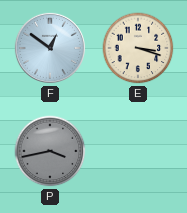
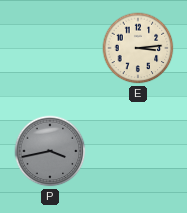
F: 12:51 -> none (50, 48)
E: 3:18 -> 3:14 (138, 48)
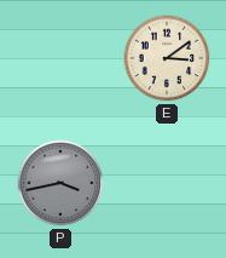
E: 3:14 -> 3:09 (167, 58)
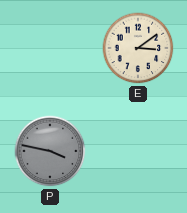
P: 3:43 -> 3:47 (50, 151)
